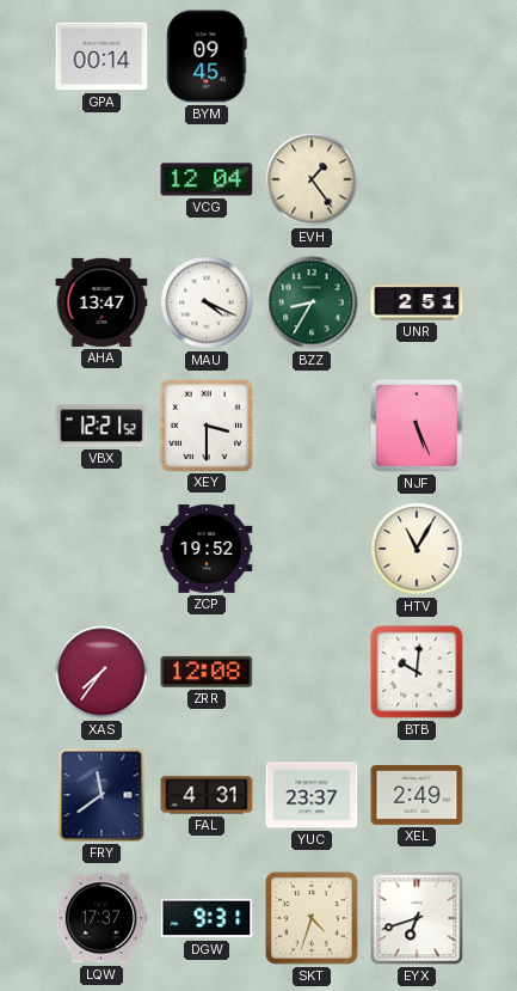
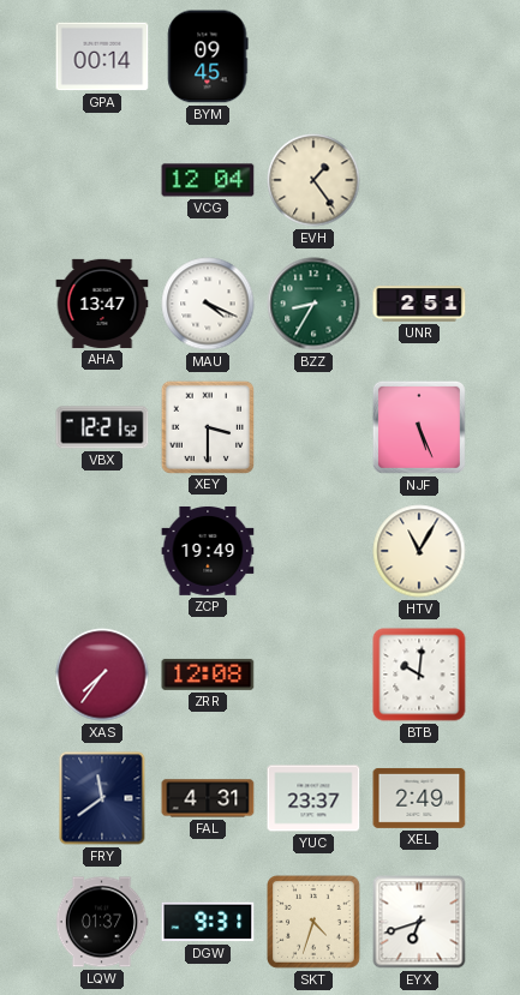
ZCP: 19:52 -> 19:49 (208, 551)
LQW: 17:37 -> 01:37 (102, 922)
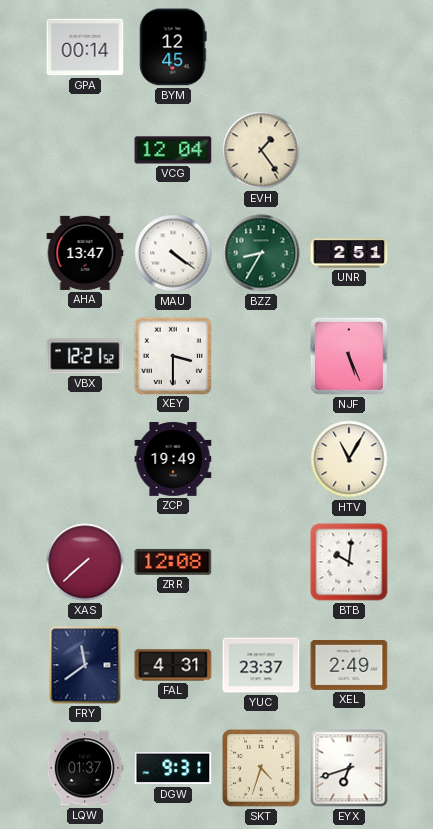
BYM: 09:45 -> 12:45 (173, 47)
MAU: 4:19 -> 4:21 (173, 253)
XAS: 7:36 -> 7:38 (85, 562)
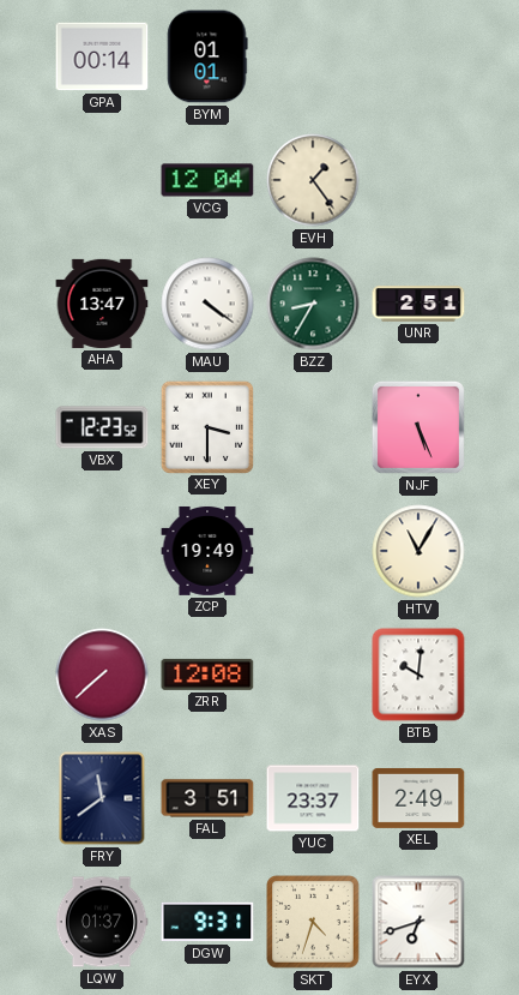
BYM: 12:45 -> 01:01 (207, 56)
VBX: 12:21 -> 12:23 (102, 427)
FAL: 4:31 -> 3:51 (207, 798)
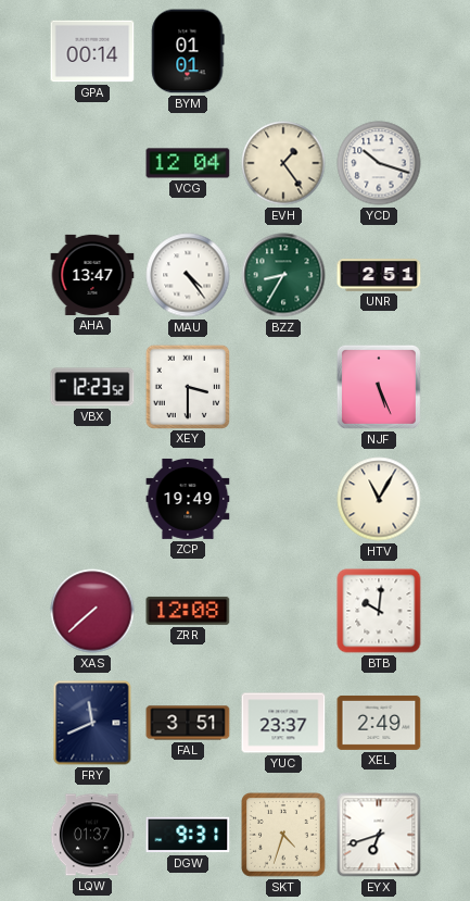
YCD: none -> 10:18 (379, 163)
MAU: 4:21 -> 4:24 (188, 275)
FRY: 11:39 -> 11:41 (92, 723)
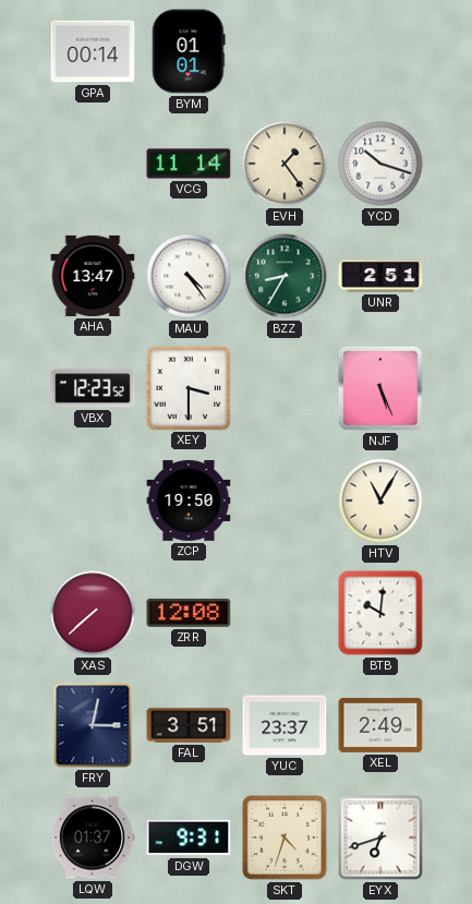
VCG: 12:04 -> 11:14 (189, 164)
ZCP: 19:49 -> 19:50 (189, 501)
FRY: 11:41 -> 3:02 (93, 725)
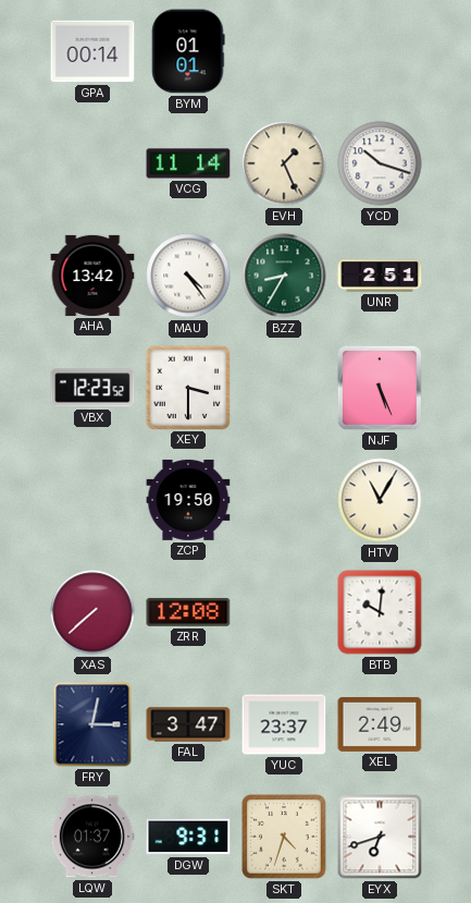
EVH: 1:24 -> 1:26 (284, 163)
AHA: 13:47 -> 13:42 (92, 276)
FAL: 3:51 -> 3:47 (188, 724)
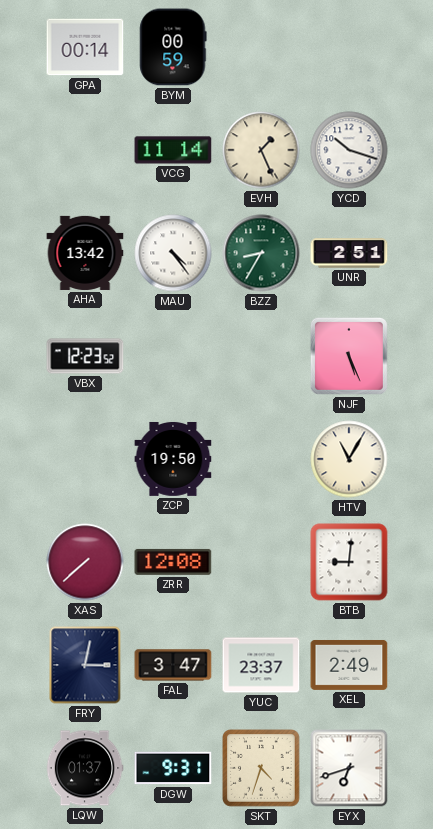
BYM: 01:01 -> 00:59 (173, 47)
XEY: 3:30 -> none (187, 387)
BTB: 10:01 -> 9:01 (349, 562)
